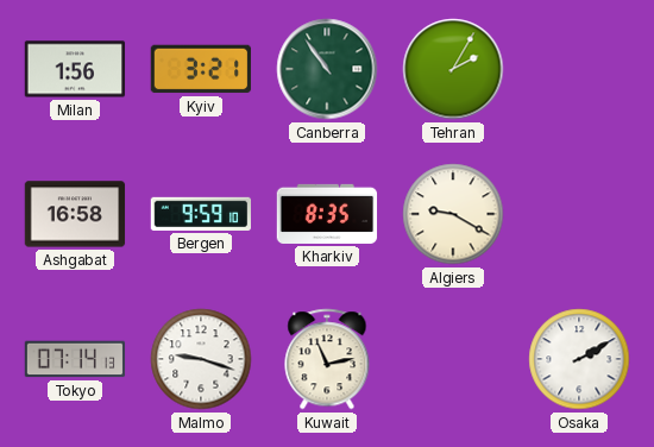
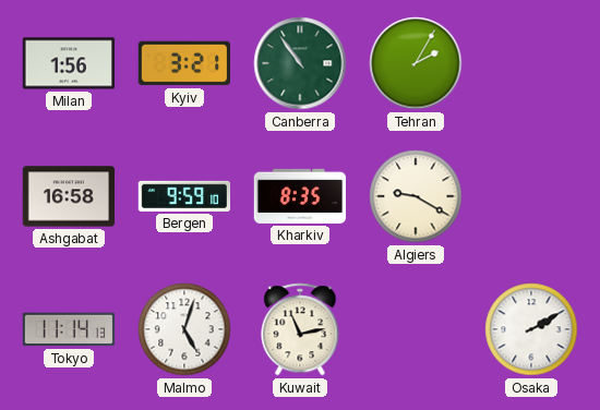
Tokyo: 07:14 -> 11:14 (69, 329)
Malmo: 9:18 -> 5:03 (184, 329)
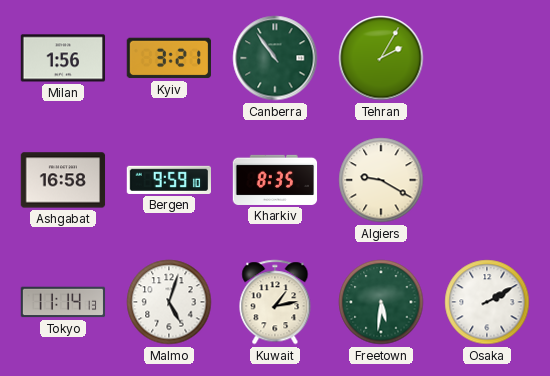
Kuwait: 11:13 -> 1:13 (275, 302)
Freetown: none -> 5:31 (381, 302)
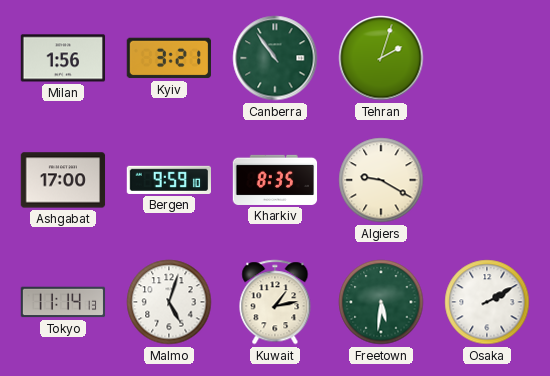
Tehran: 2:05 -> 2:03 (381, 58)
Ashgabat: 16:58 -> 17:00 (63, 180)
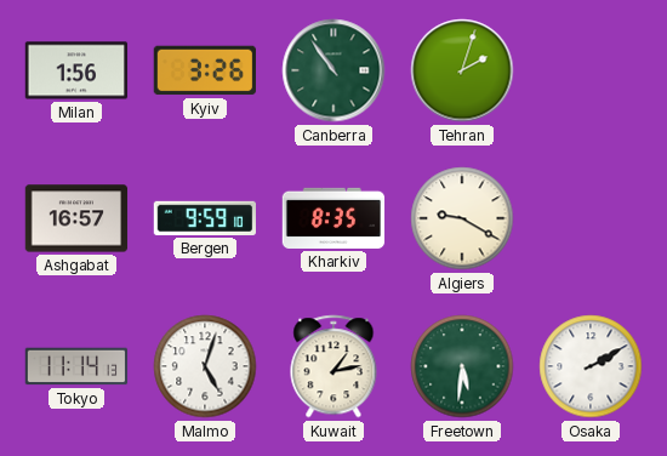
Kyiv: 3:21 -> 3:26 (204, 70)
Ashgabat: 17:00 -> 16:57 (76, 218)
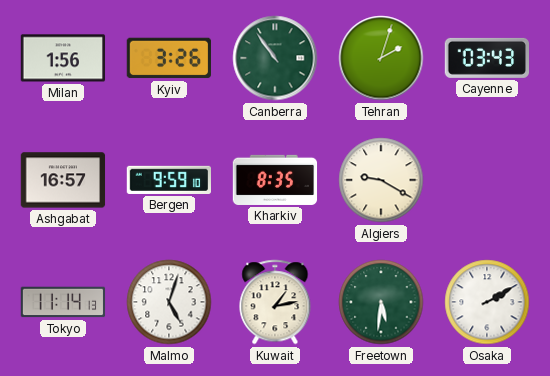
Cayenne: none -> 03:43 (486, 58)
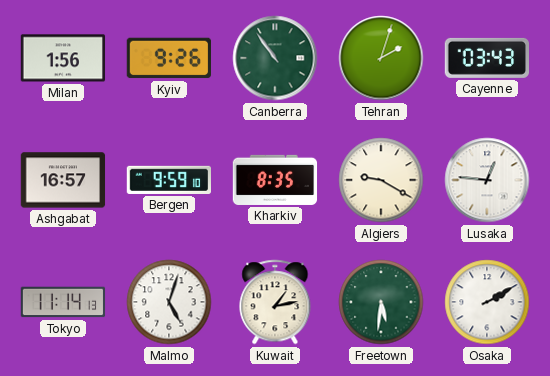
Kyiv: 3:26 -> 9:26 (168, 58)
Lusaka: none -> 12:46 (487, 180)
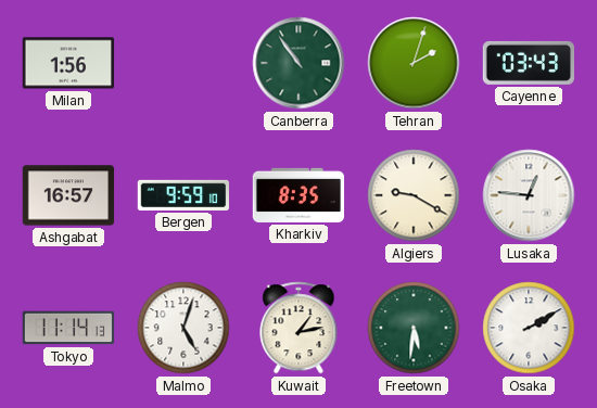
Kyiv: 9:26 -> none (168, 58)
